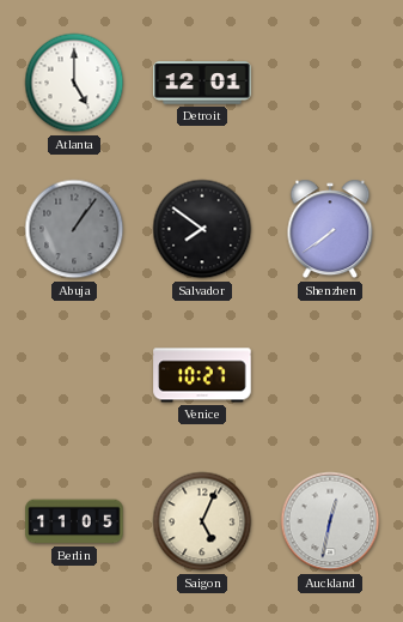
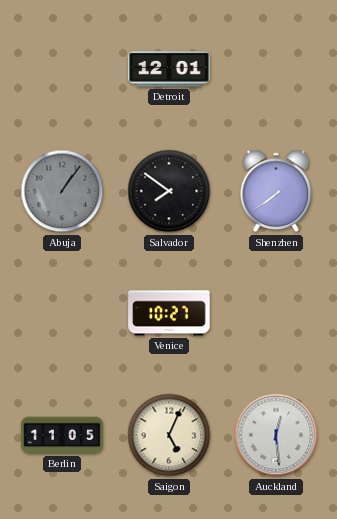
Atlanta: 5:00 -> none (74, 83)
Auckland: 12:32 -> 12:29 (276, 435)
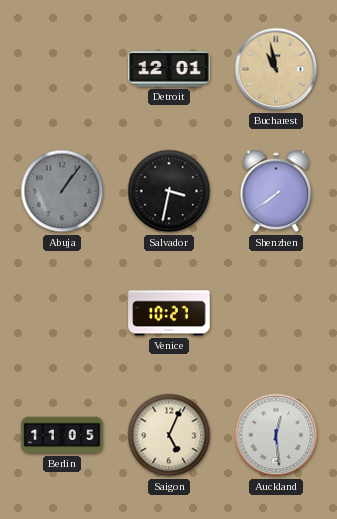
Bucharest: none -> 10:58 (276, 69)
Salvador: 7:51 -> 3:32 (169, 191)
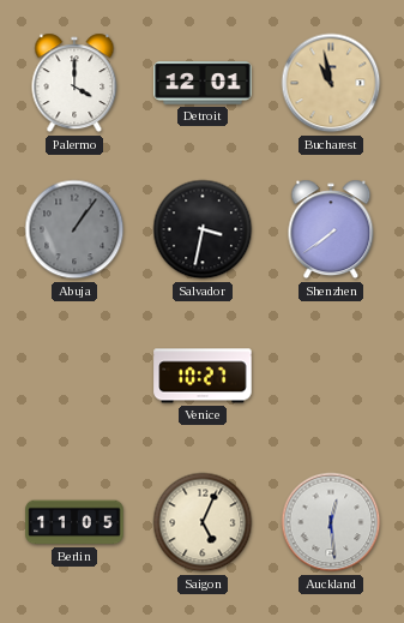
Palermo: none -> 4:00 (74, 83)
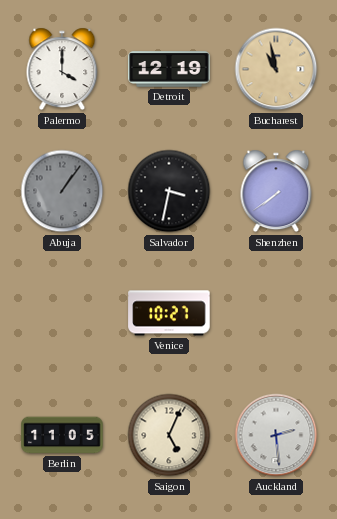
Detroit: 12:01 -> 12:19 (169, 69)
Auckland: 12:29 -> 2:29 (276, 435)
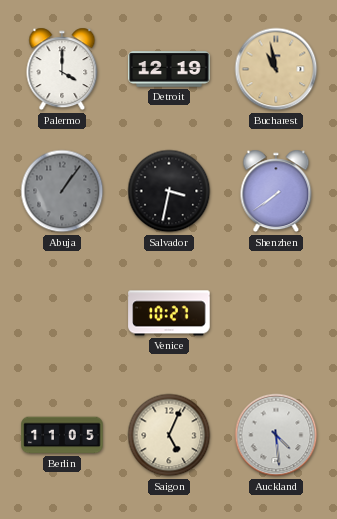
Auckland: 2:29 -> 4:29 (276, 435)
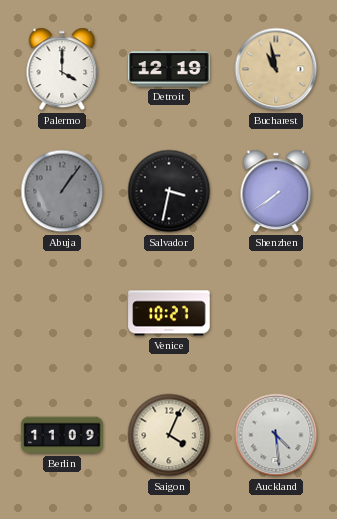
Berlin: 11:05 -> 11:09 (62, 435)
Saigon: 5:04 -> 4:04 (169, 435)
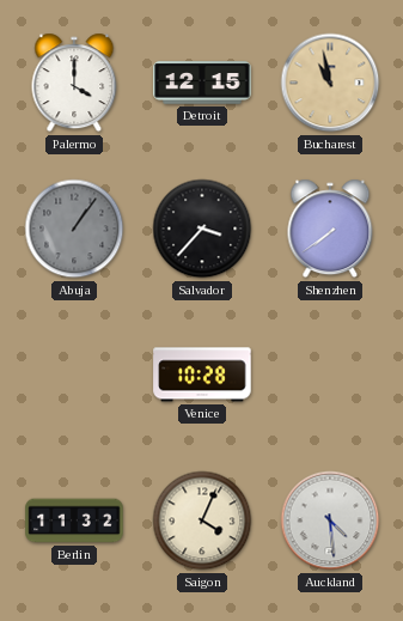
Detroit: 12:19 -> 12:15 (202, 83)
Salvador: 3:32 -> 3:37 (202, 229)
Venice: 10:27 -> 10:28 (202, 375)
Berlin: 11:09 -> 11:32 (74, 520)
